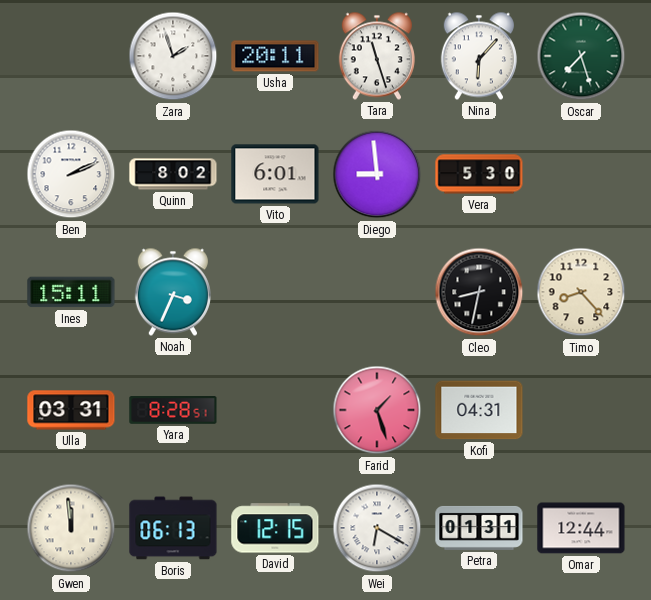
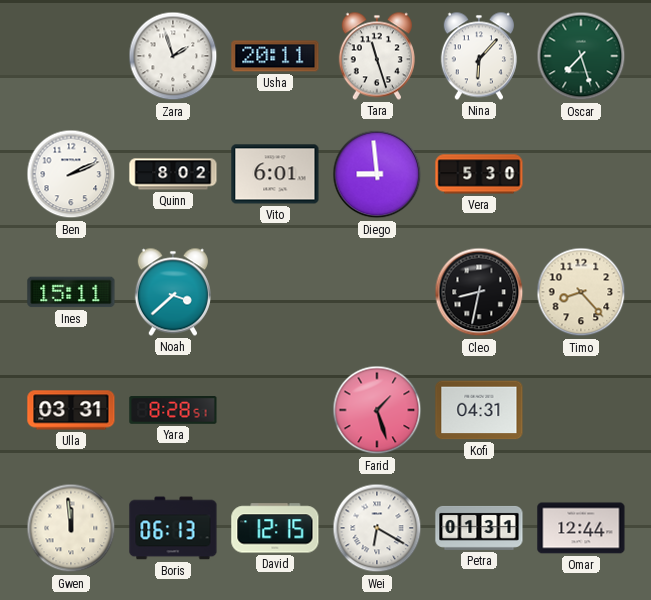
Noah: 3:34 -> 3:38 (173, 292)
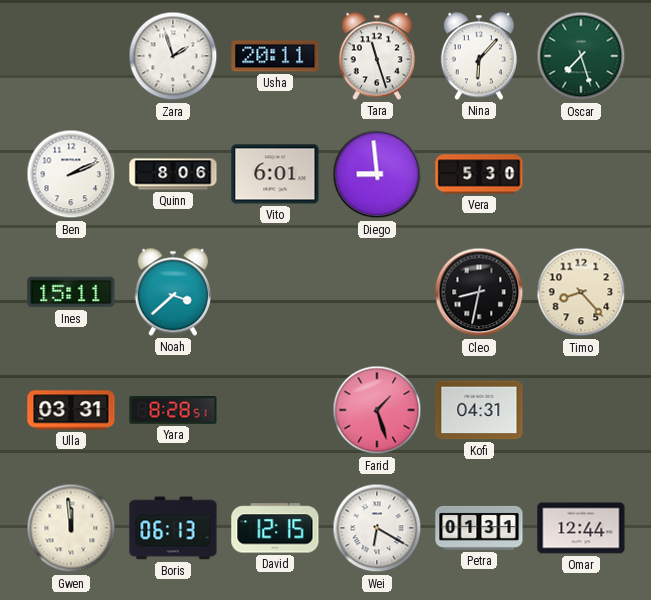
Quinn: 8:02 -> 8:06 (173, 174)
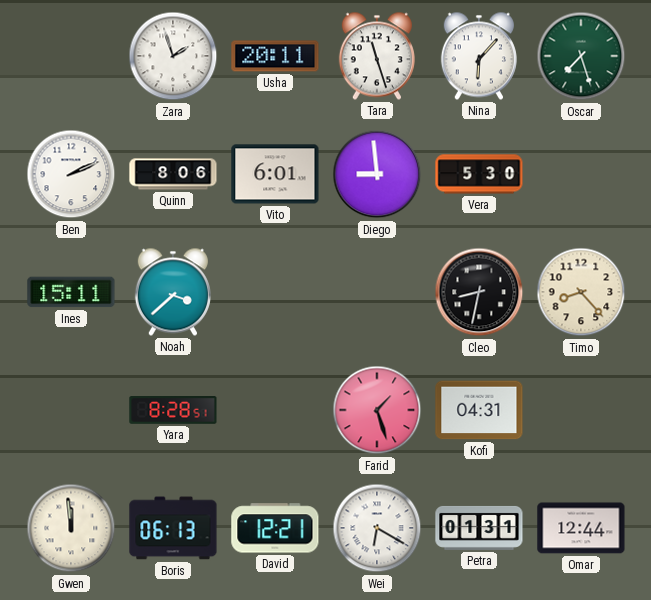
Ulla: 03:31 -> none (71, 410)
David: 12:15 -> 12:21 (275, 528)
